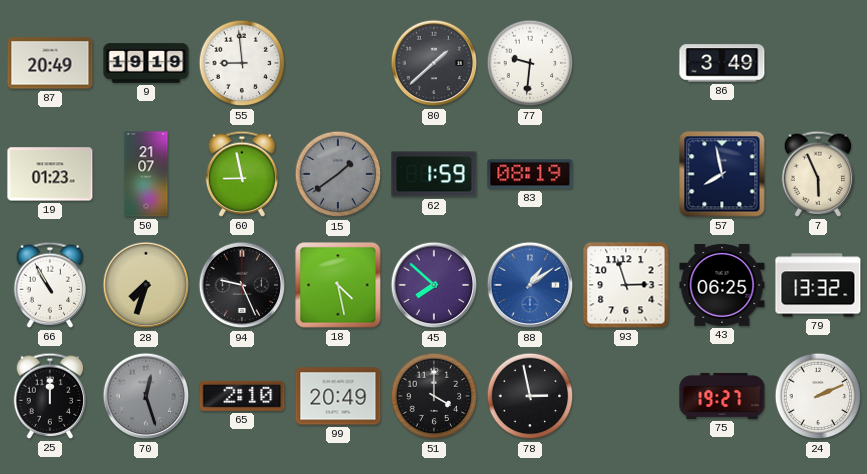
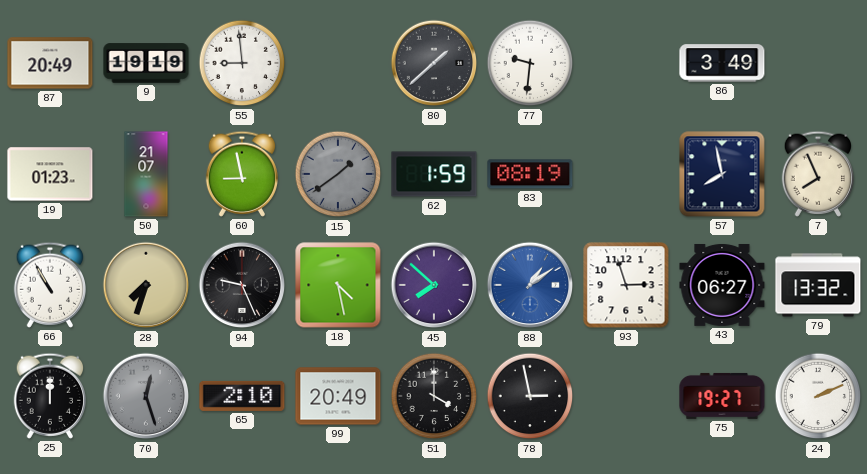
7: 5:56 -> 7:56 (817, 174)
43: 06:25 -> 06:27 (722, 285)
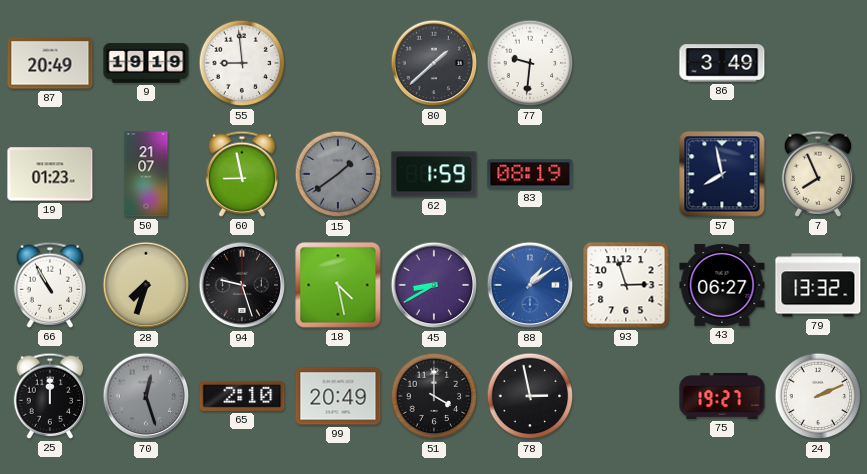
94: 9:26 -> 9:27 (242, 285)
45: 7:52 -> 8:40 (434, 285)
